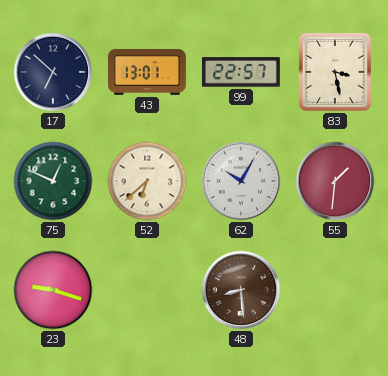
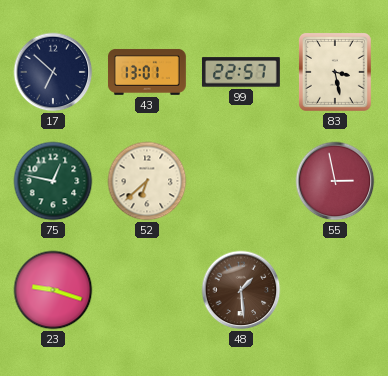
75: 12:49 -> 12:47 (53, 181)
62: 10:05 -> none (241, 181)
55: 1:31 -> 2:58 (335, 181)
48: 8:29 -> 1:29 (241, 290)
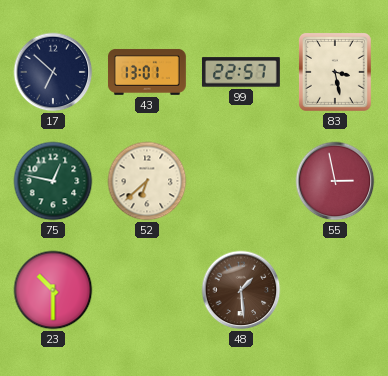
23: 9:18 -> 10:30 (53, 290)
